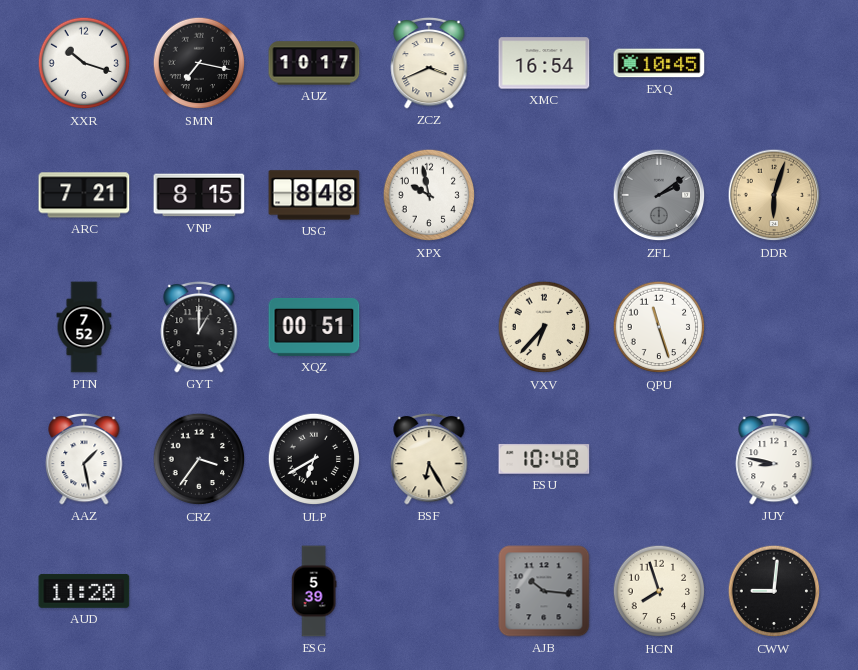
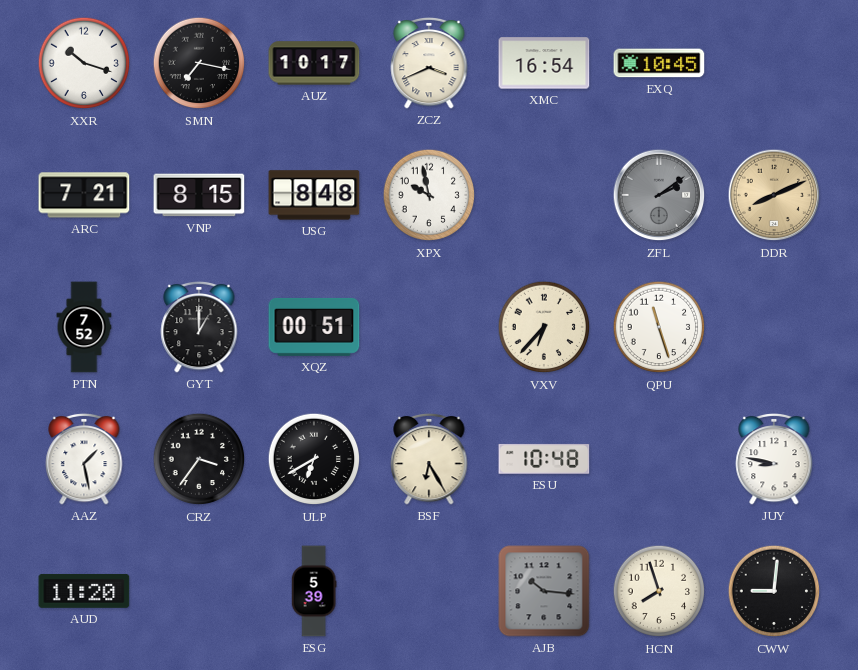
DDR: 6:03 -> 8:11 (774, 195)
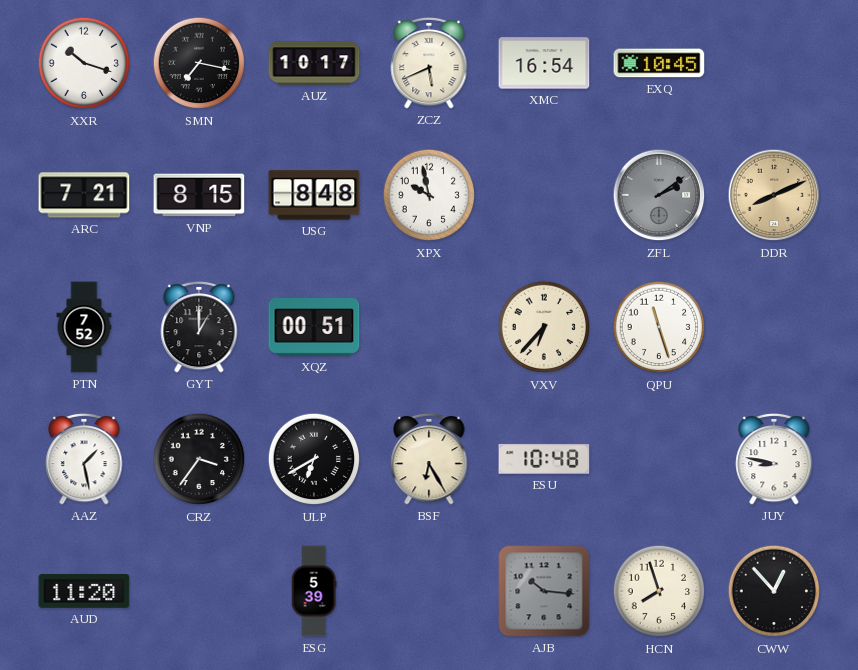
ZCZ: 3:41 -> 5:41 (429, 63)
CWW: 9:01 -> 12:53 (774, 591)
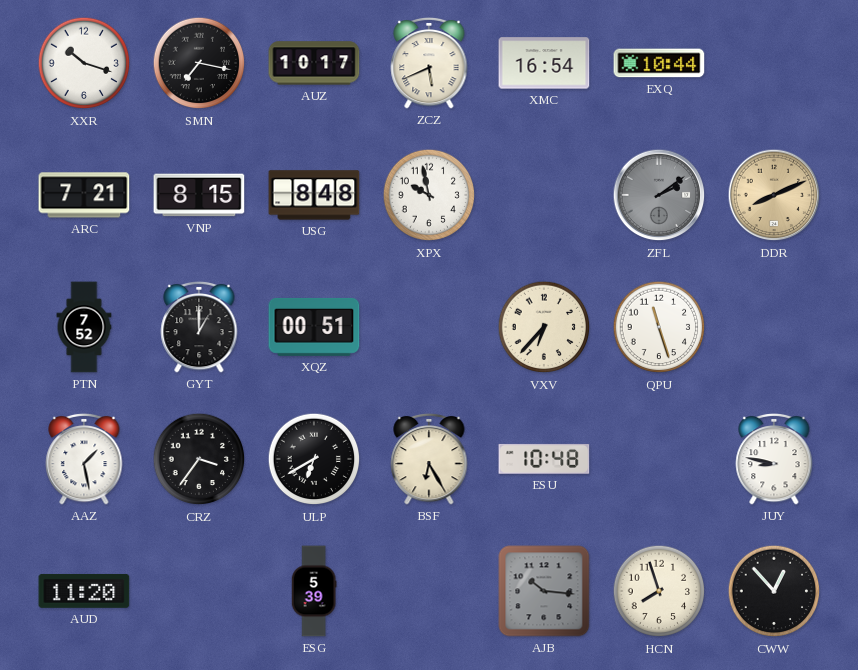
EXQ: 10:45 -> 10:44 (659, 63)
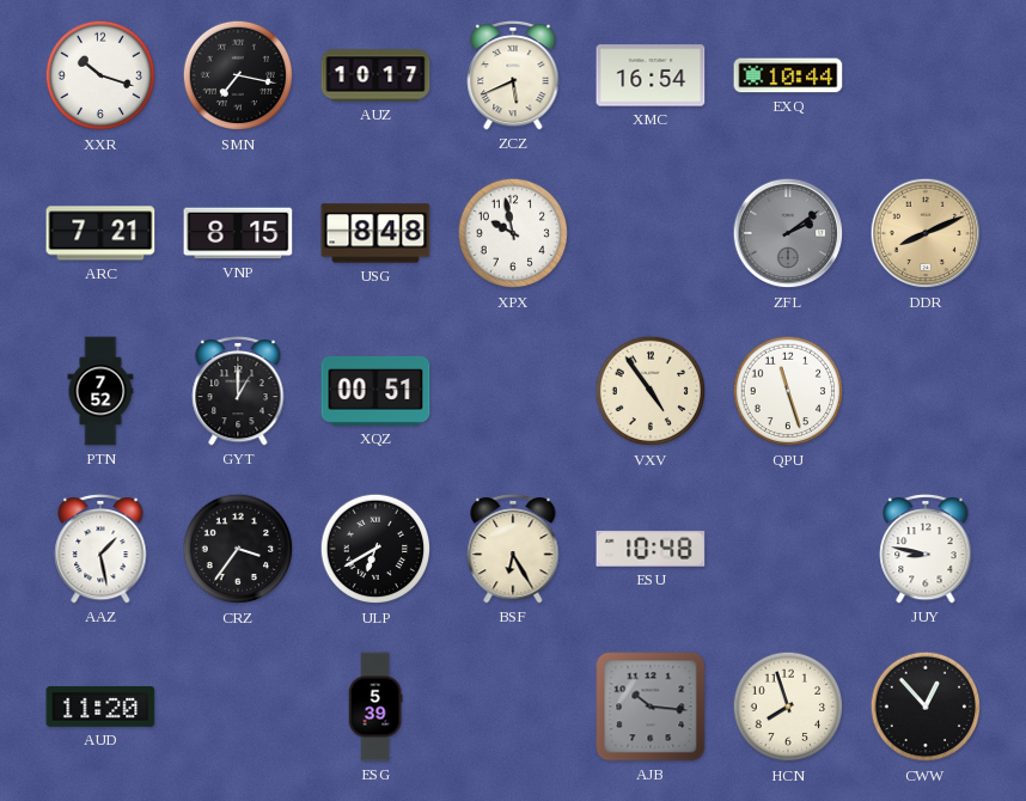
VXV: 6:37 -> 4:54 (651, 391)
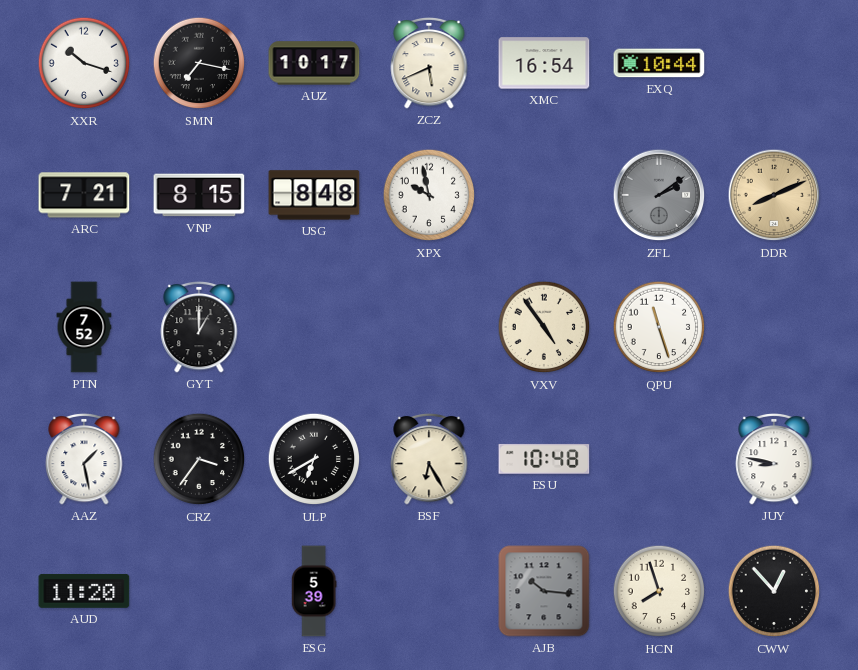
XQZ: 00:51 -> none (375, 391)
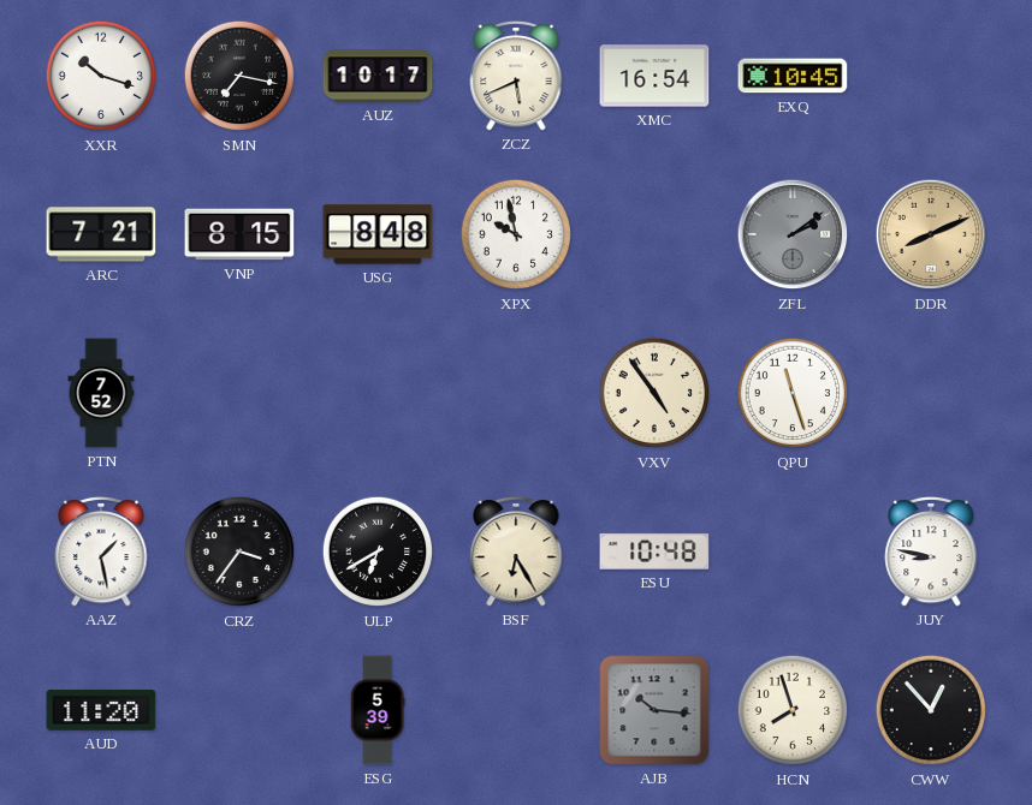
EXQ: 10:44 -> 10:45 (793, 76)
GYT: 1:00 -> none (199, 327)
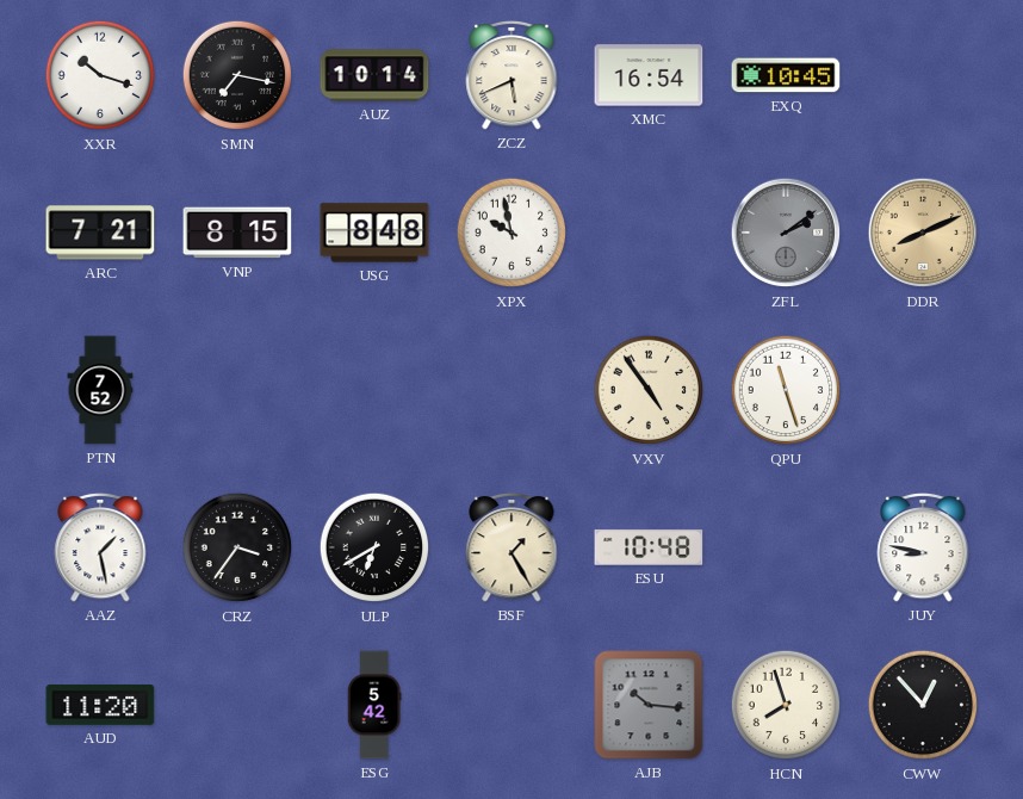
AUZ: 10:17 -> 10:14 (374, 75)
BSF: 6:25 -> 1:25 (511, 547)
ESG: 5:39 -> 5:42 (374, 705)
